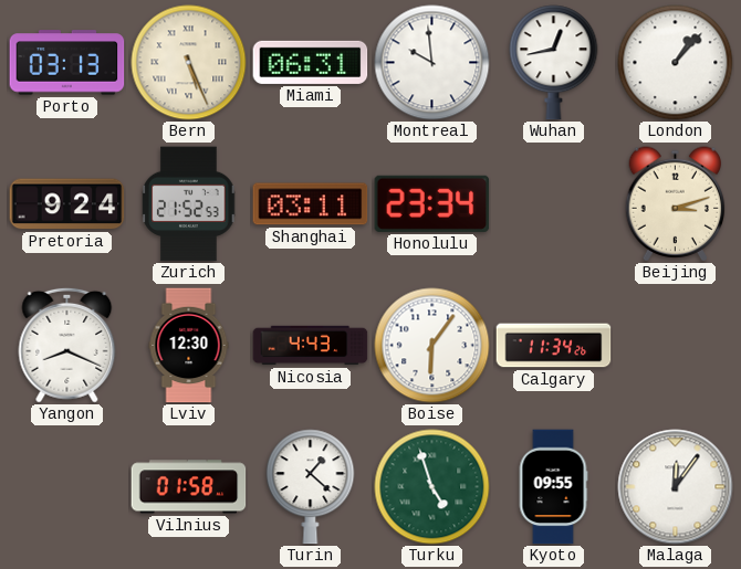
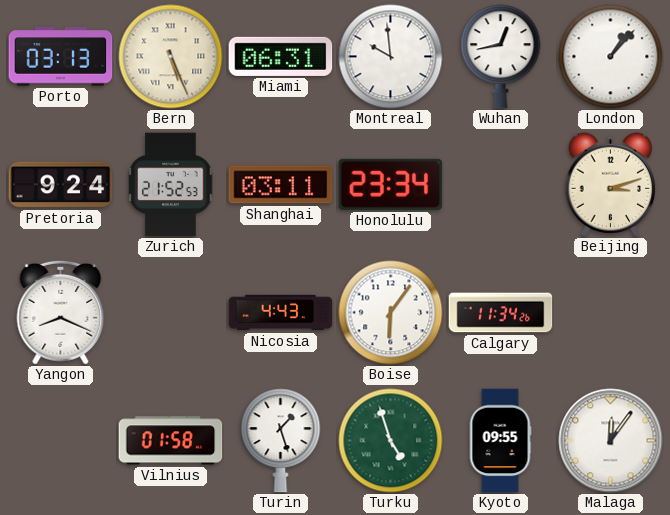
Lviv: 12:30 -> none (189, 346)
Turin: 1:22 -> 1:27 (281, 441)
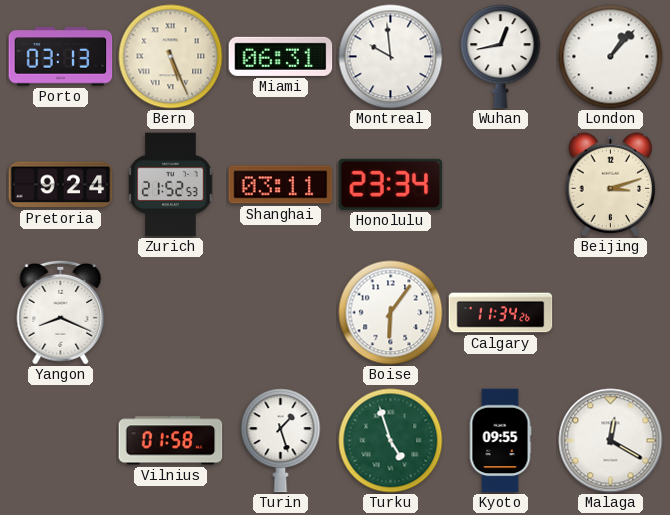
Nicosia: 4:43 -> none (281, 313)
Malaga: 12:06 -> 12:20 (611, 441)
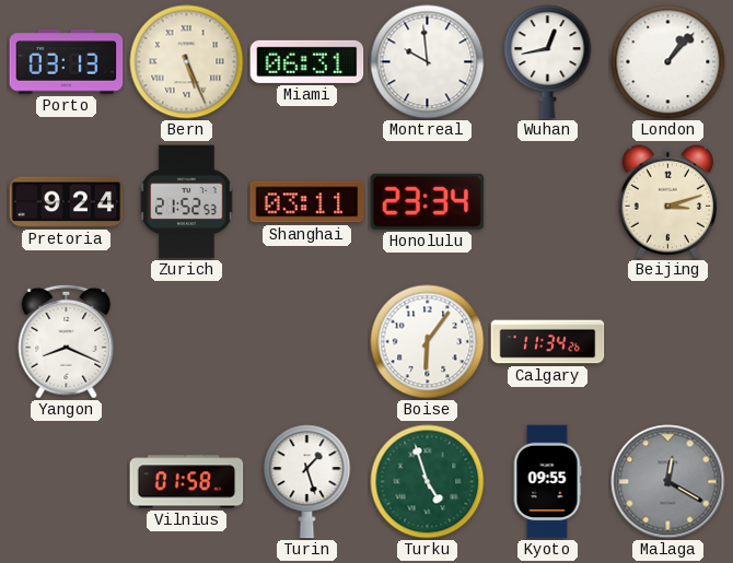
Malaga dial: white -> grey (668, 482)
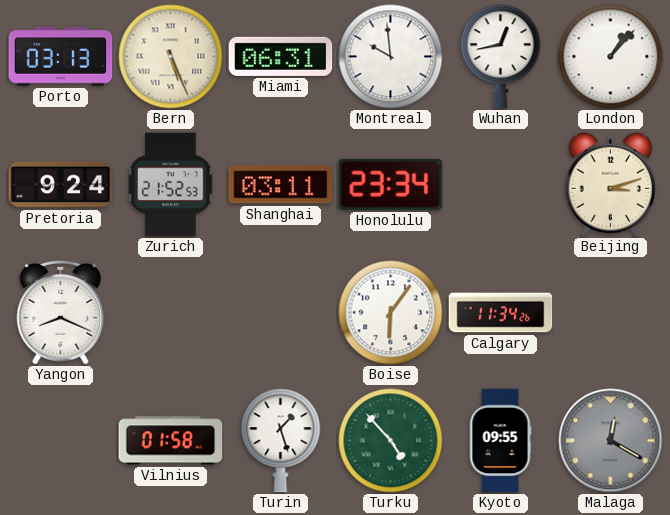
Turku: 4:57 -> 4:53 (391, 441)
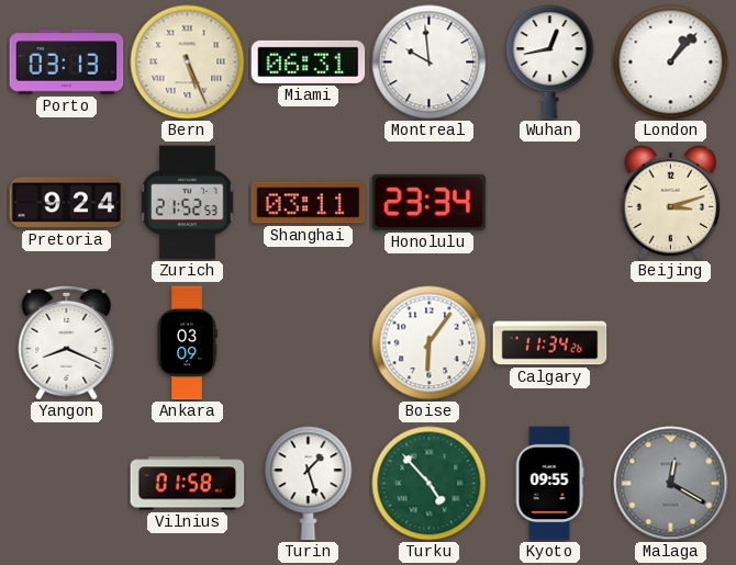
Ankara: none -> 03:09 (187, 343)
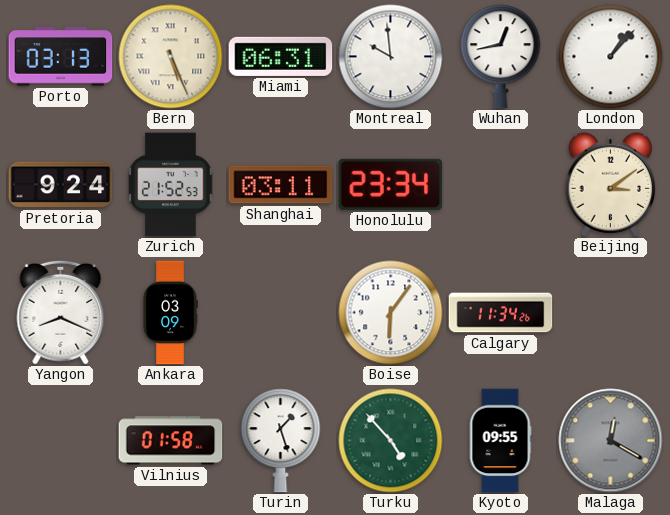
Beijing: 3:12 -> 3:09 (611, 185)
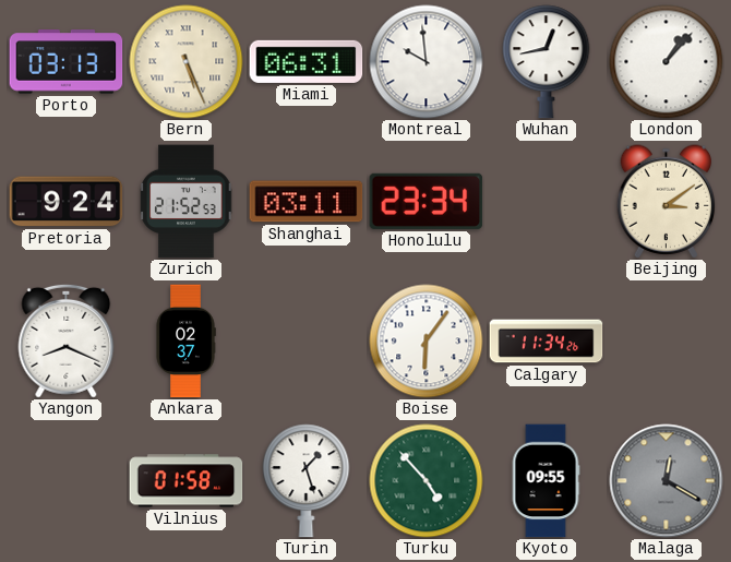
Ankara: 03:09 -> 02:37 (185, 342)
